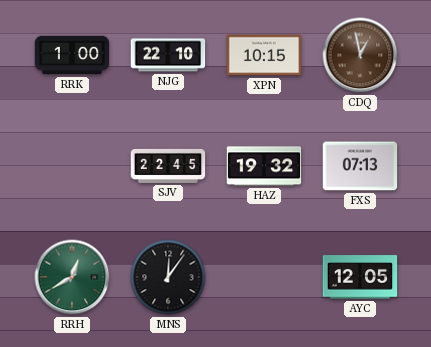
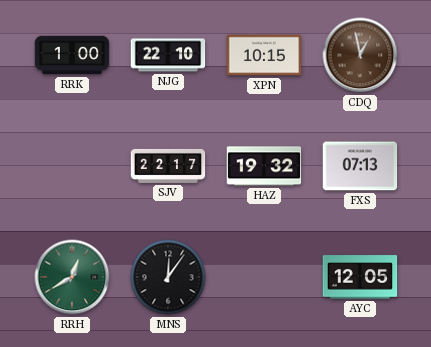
SJV: 22:45 -> 22:17 (168, 166)
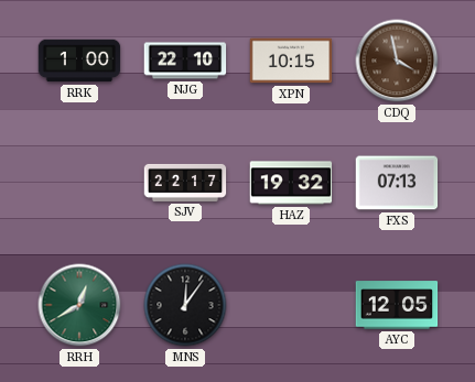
CDQ: 12:58 -> 3:58 (397, 61)
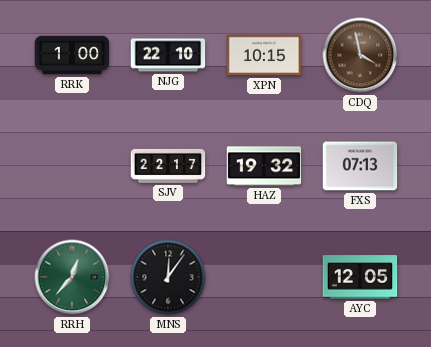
RRH: 12:40 -> 12:37 (72, 277)
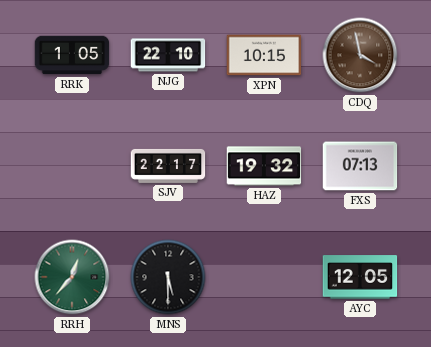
RRK: 1:00 -> 1:05 (72, 55)
MNS: 12:06 -> 5:30 (168, 277)
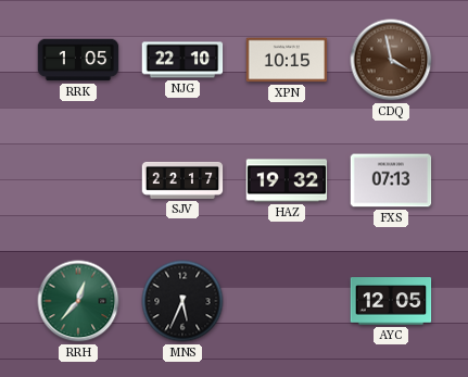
MNS: 5:30 -> 5:34 (182, 301)
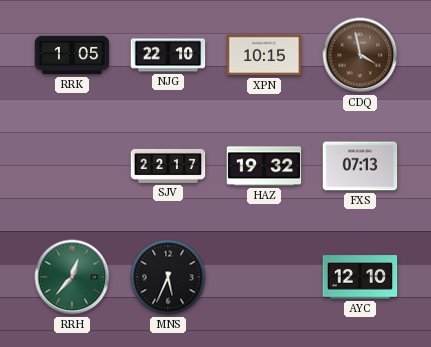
AYC: 12:05 -> 12:10 (360, 277)
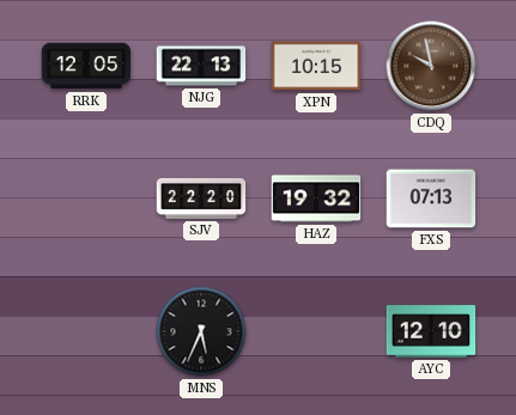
RRK: 1:05 -> 12:05 (86, 66)
NJG: 22:10 -> 22:13 (201, 66)
CDQ: 3:58 -> 9:58 (431, 66)
SJV: 22:17 -> 22:20 (201, 199)
RRH: 12:37 -> none (72, 277)
